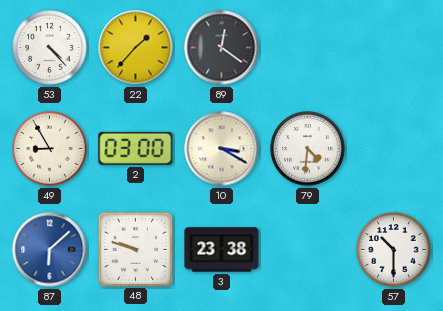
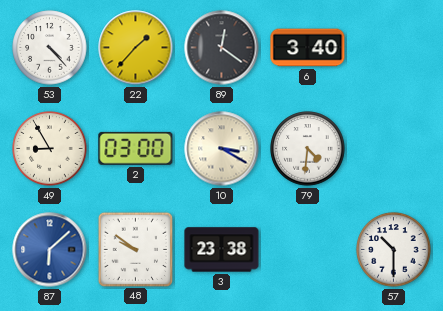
6: none -> 3:40 (308, 48)
48: 9:48 -> 9:51 (135, 249)
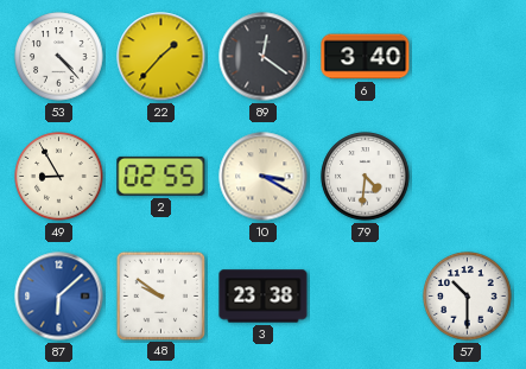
2: 03:00 -> 02:55 (161, 176)
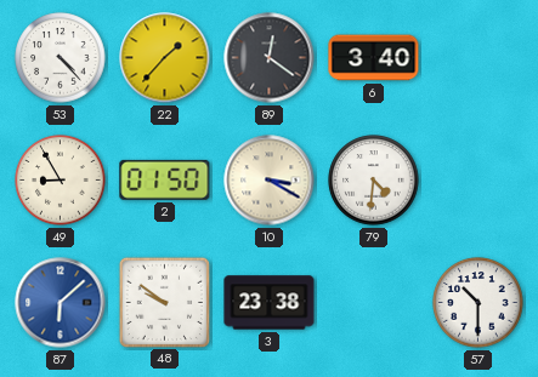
2: 02:55 -> 01:50 (165, 179)
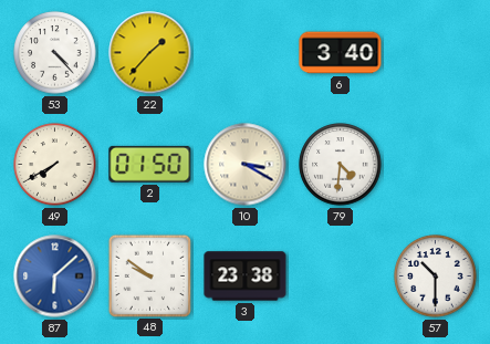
89: 12:21 -> none (270, 58)
49: 8:55 -> 7:40 (55, 165)
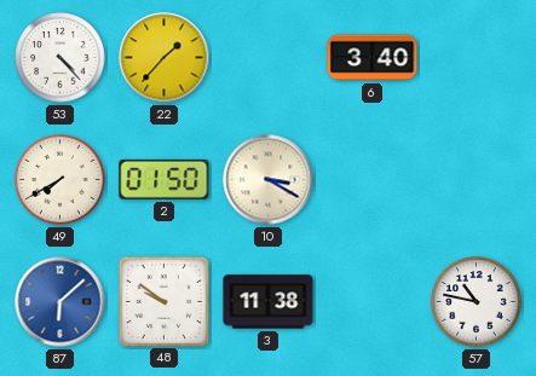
79: 4:31 -> none (341, 165)
3: 23:38 -> 11:38 (269, 302)
57: 10:30 -> 10:47 (477, 302)
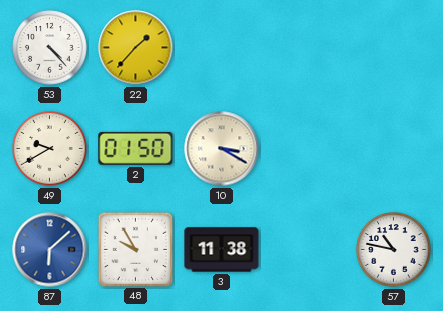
6: 3:40 -> none (373, 58)
49: 7:40 -> 9:40 (50, 149)
48: 9:51 -> 9:55 (135, 249)
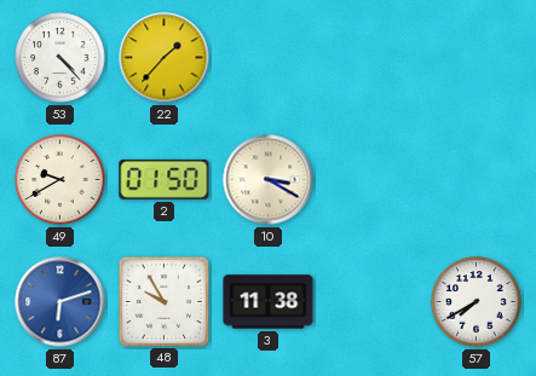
87: 6:08 -> 6:12 (60, 302)
57: 10:47 -> 7:40 (477, 302)
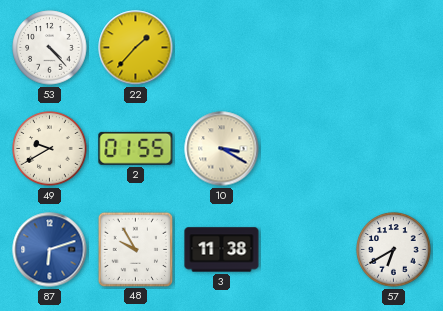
2: 01:50 -> 01:55 (136, 148)
57: 7:40 -> 6:40 (394, 250)
